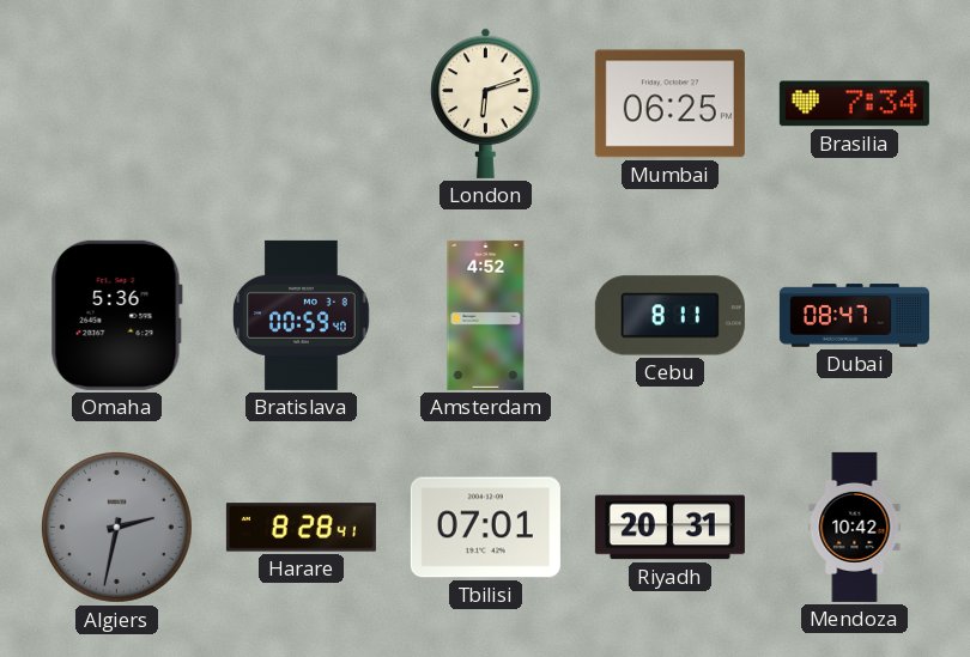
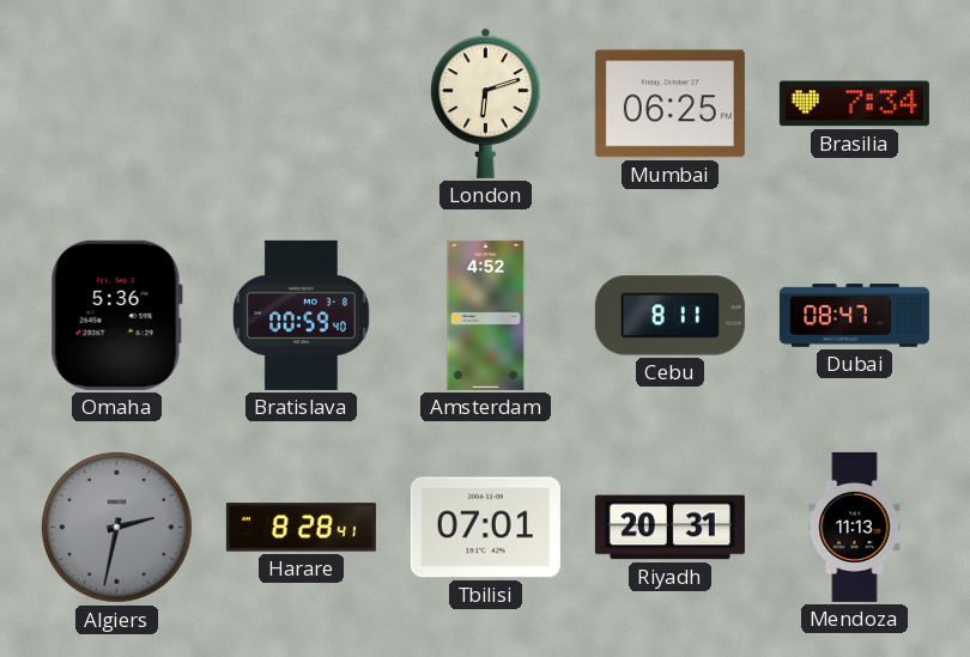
Mendoza: 10:42 -> 11:13 (855, 527)
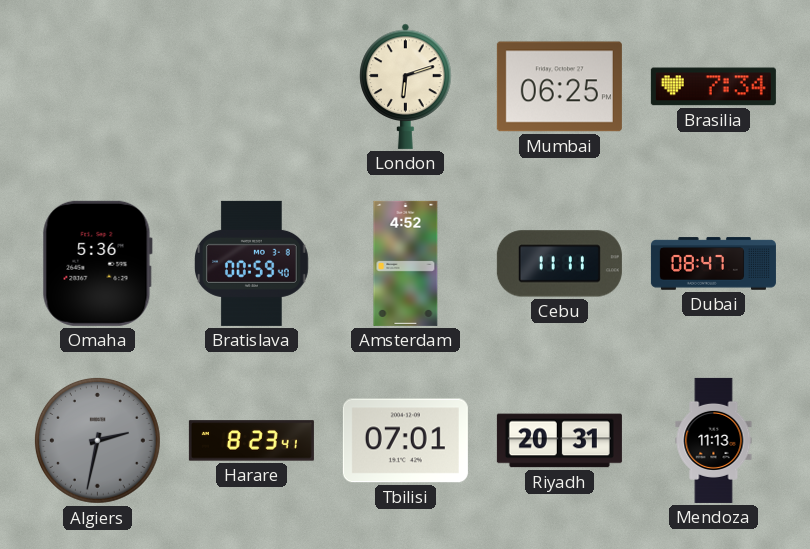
Cebu: 8:11 -> 11:11 (559, 264)
Harare: 8:28 -> 8:23 (251, 441)
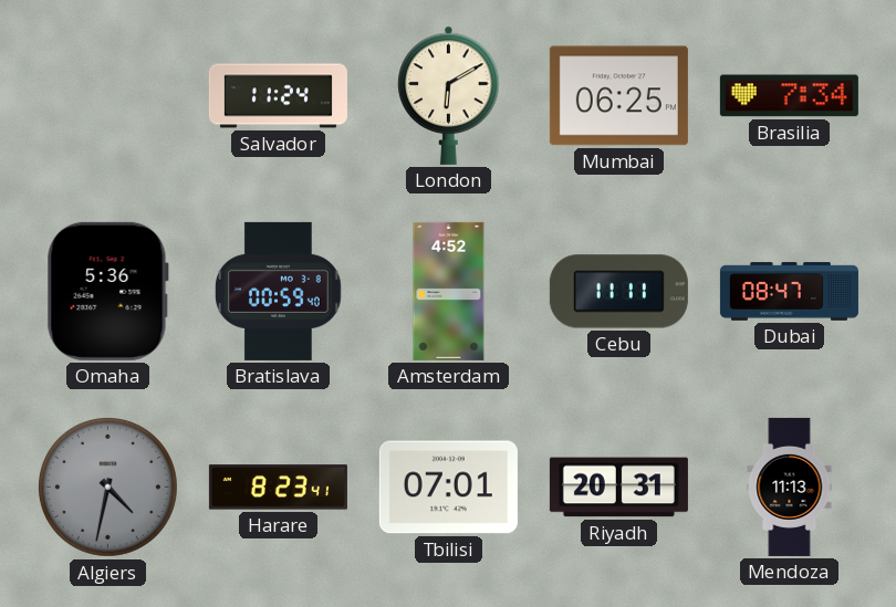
Salvador: none -> 11:24 (278, 96)
London: 6:12 -> 6:10 (449, 95)
Algiers: 2:32 -> 4:32 (107, 486)
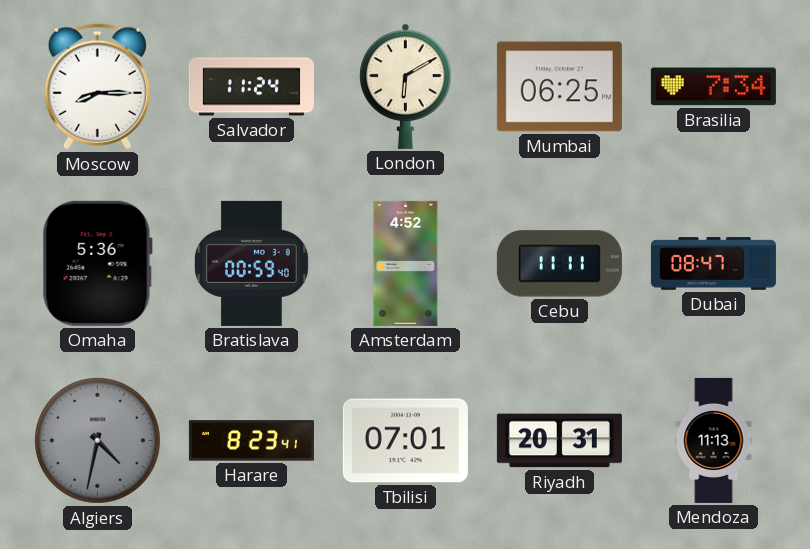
Moscow: none -> 8:15 (97, 87)
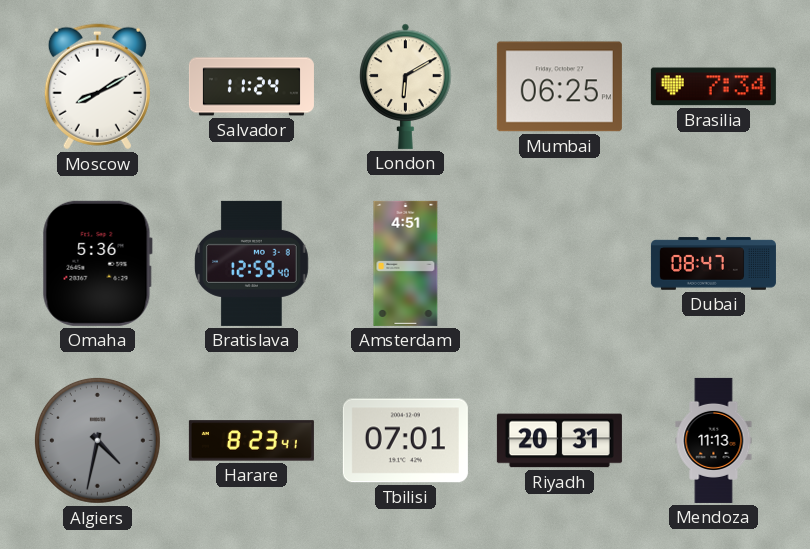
Moscow: 8:15 -> 8:10 (97, 87)
Bratislava: 00:59 -> 12:59 (252, 263)
Amsterdam: 4:52 -> 4:51 (406, 263)
Cebu: 11:11 -> none (559, 264)
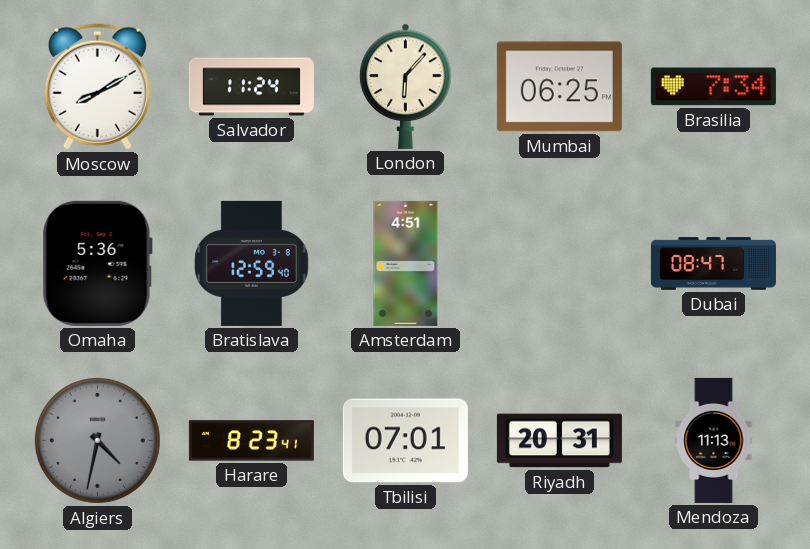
London: 6:10 -> 6:07 (406, 86)
